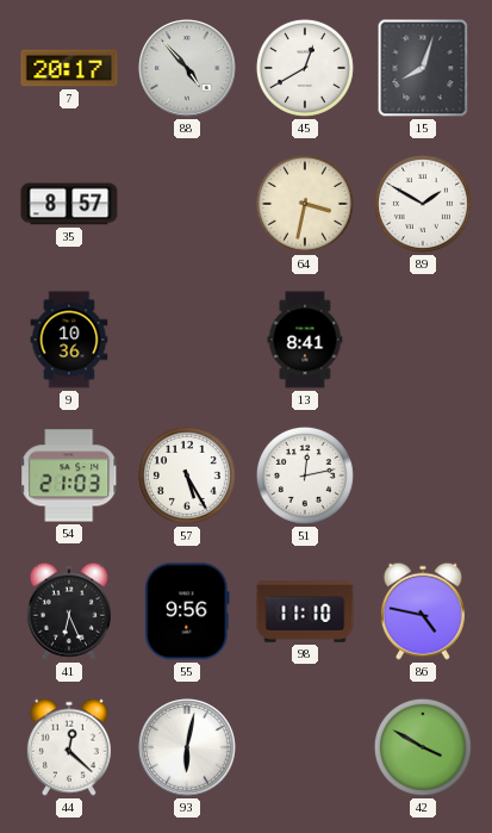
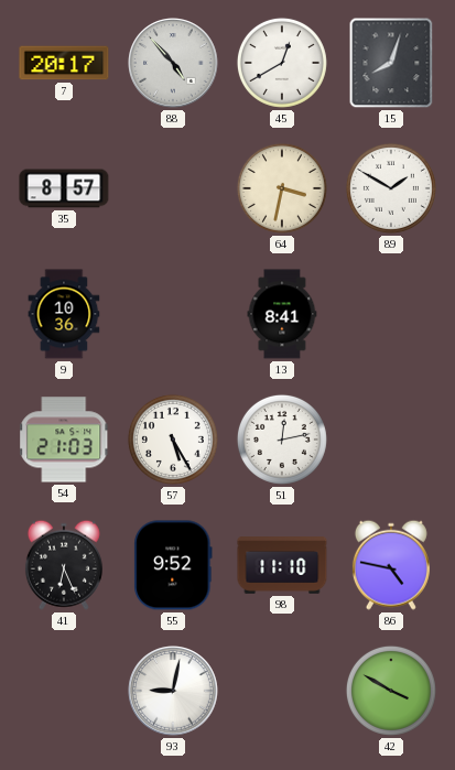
55: 9:56 -> 9:52 (173, 565)
44: 12:22 -> none (69, 747)
93: 6:02 -> 9:02 (173, 691)
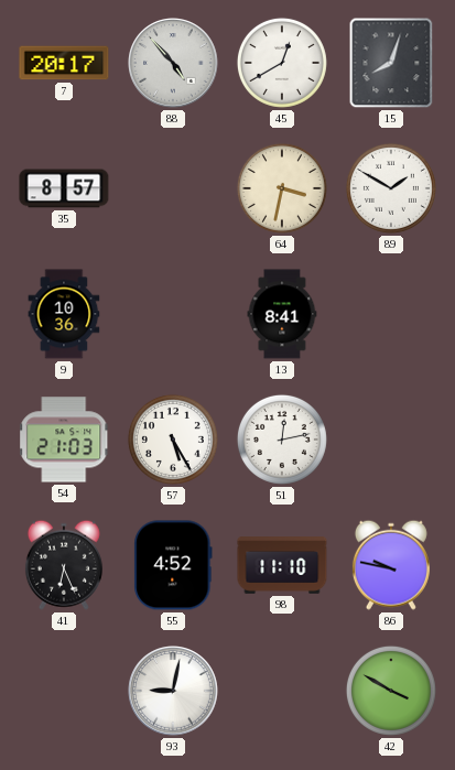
55: 9:52 -> 4:52 (173, 565)
86: 4:47 -> 9:47 (391, 565)
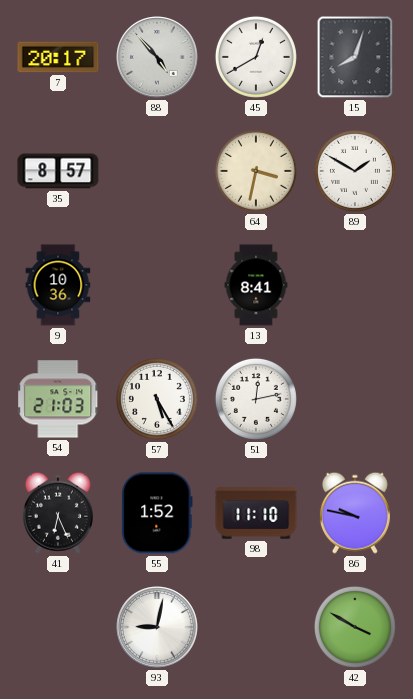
55: 4:52 -> 1:52 (157, 513)
